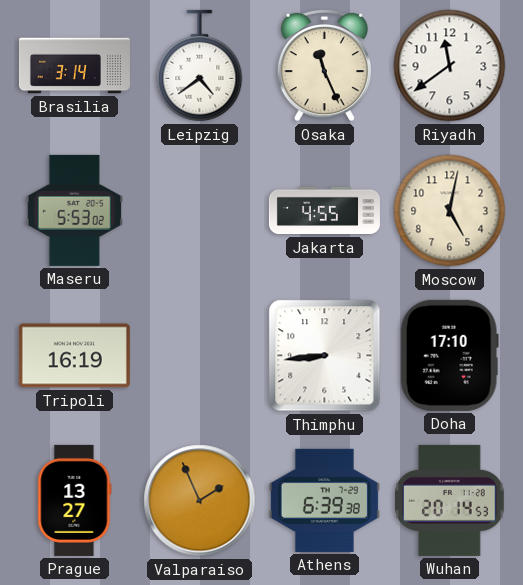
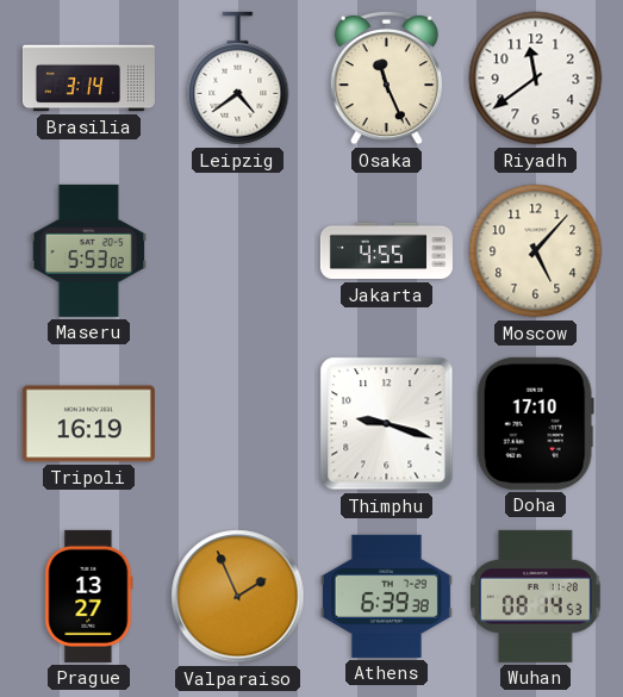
Moscow: 5:02 -> 5:07 (536, 251)
Thimphu: 8:44 -> 9:18 (387, 424)
Wuhan: 20:14 -> 08:14 (536, 596)
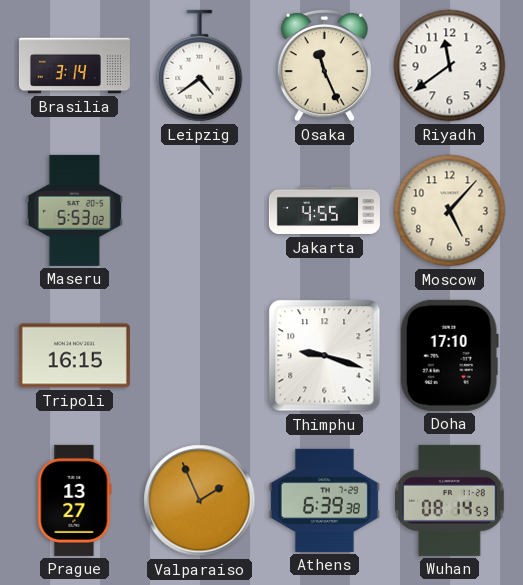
Tripoli: 16:19 -> 16:15 (74, 356)
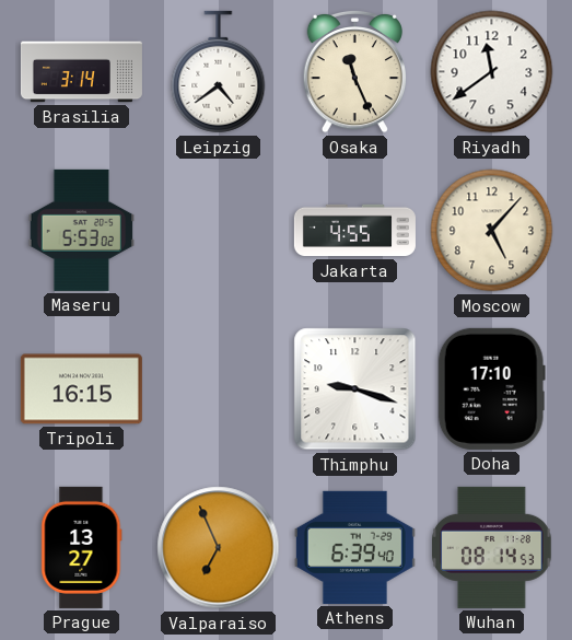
Valparaiso: 1:56 -> 6:56 (219, 548)
Athens: 6:39:38 -> 6:39:40 (354, 547)
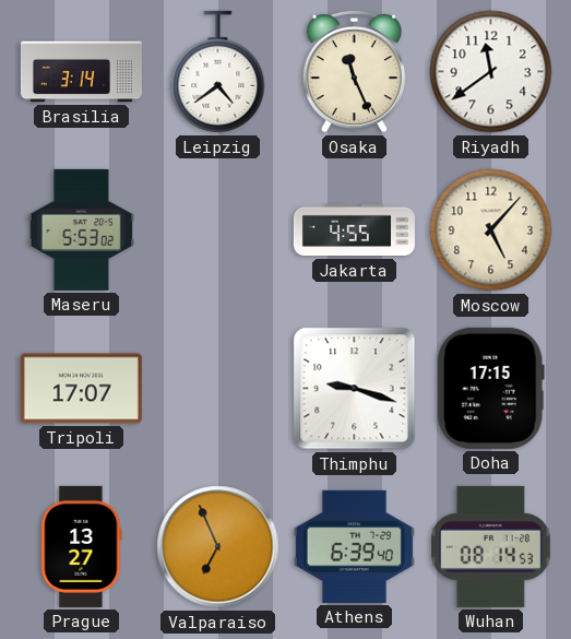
Tripoli: 16:15 -> 17:07 (81, 389)
Doha: 17:10 -> 17:15 (490, 388)
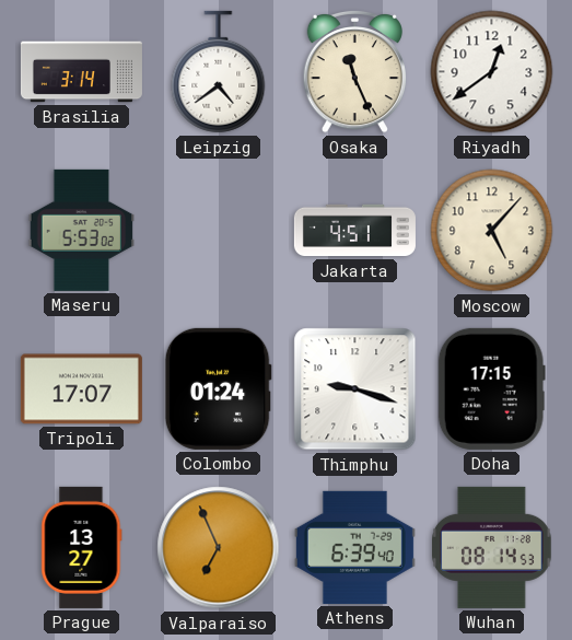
Riyadh: 11:39 -> 12:39 (492, 72)
Jakarta: 4:55 -> 4:51 (354, 231)
Colombo: none -> 01:24 (218, 388)
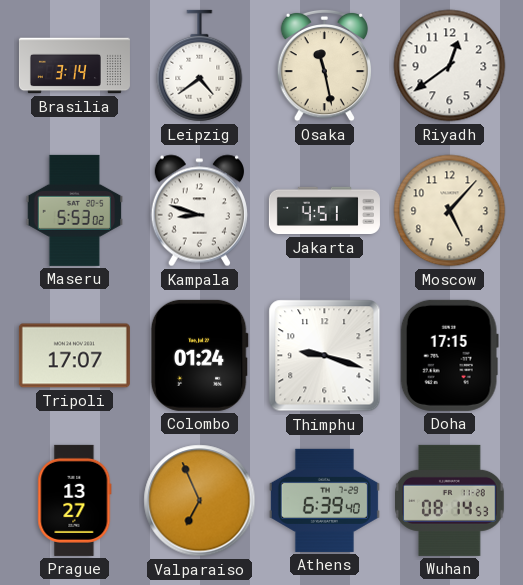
Osaka: 11:26 -> 11:28 (324, 65)
Kampala: none -> 8:48 (199, 211)
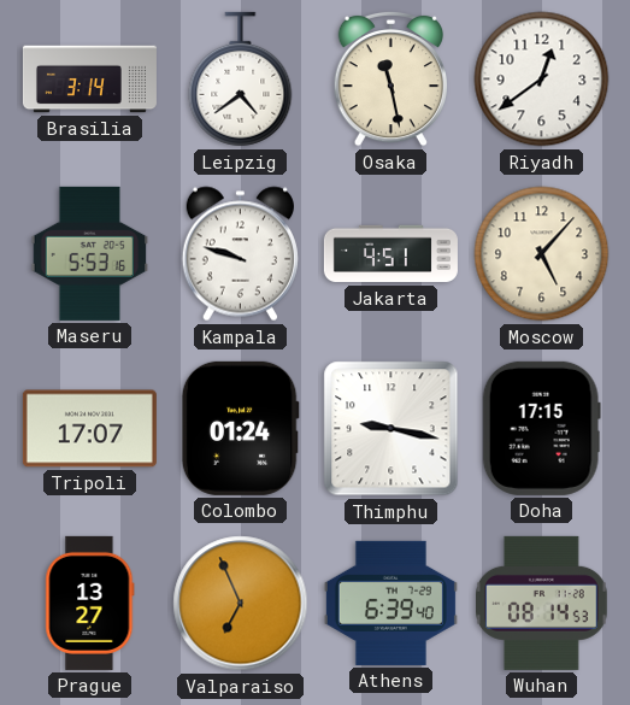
Maseru: 5:53:02 -> 5:53:16 (89, 253)
Kampala: 8:48 -> 9:48 (240, 254)
Thimphu: 9:18 -> 9:17 (391, 429)
